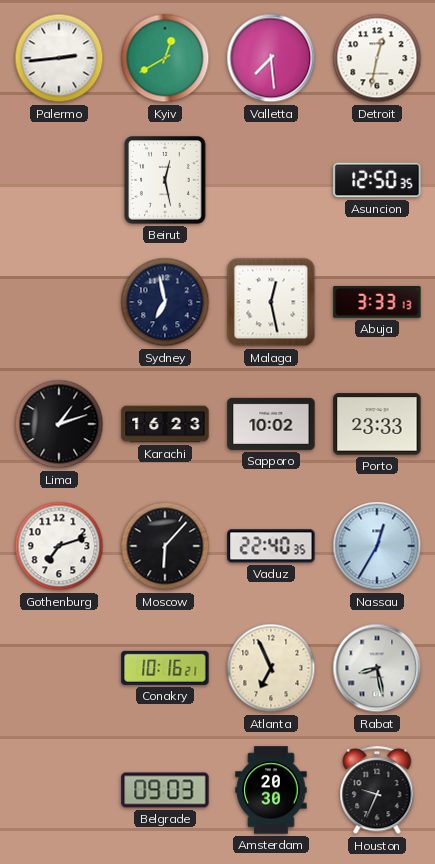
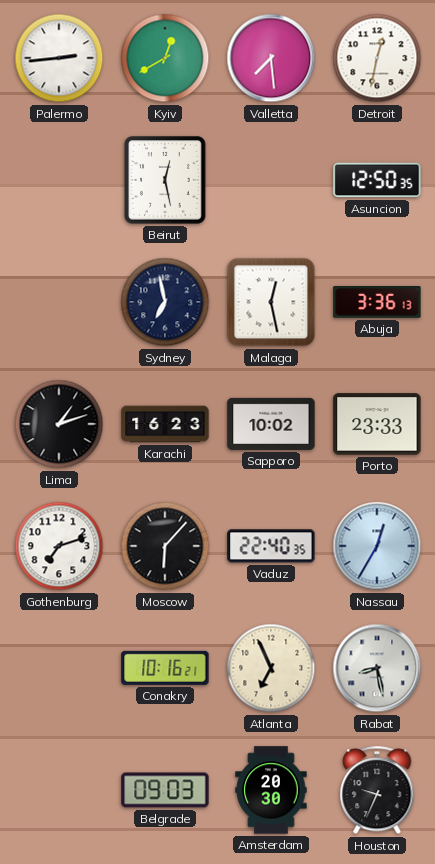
Abuja: 3:33 -> 3:36 (377, 303)
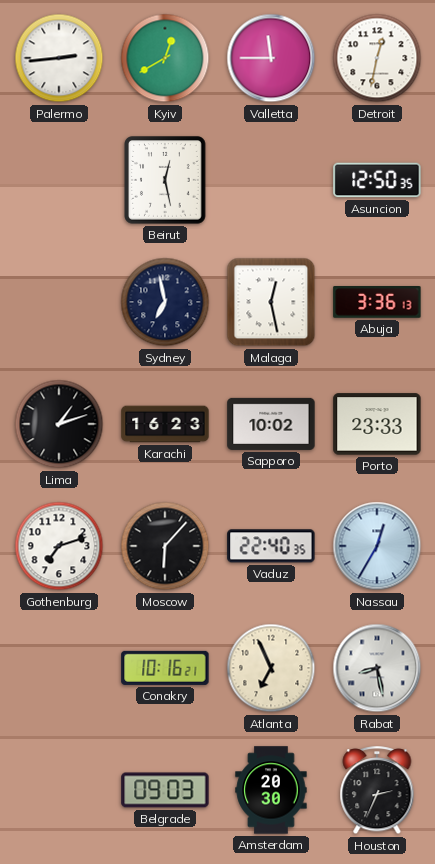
Valletta: 7:29 -> 11:45 (271, 58)
Houston: 9:34 -> 2:34 (377, 791)
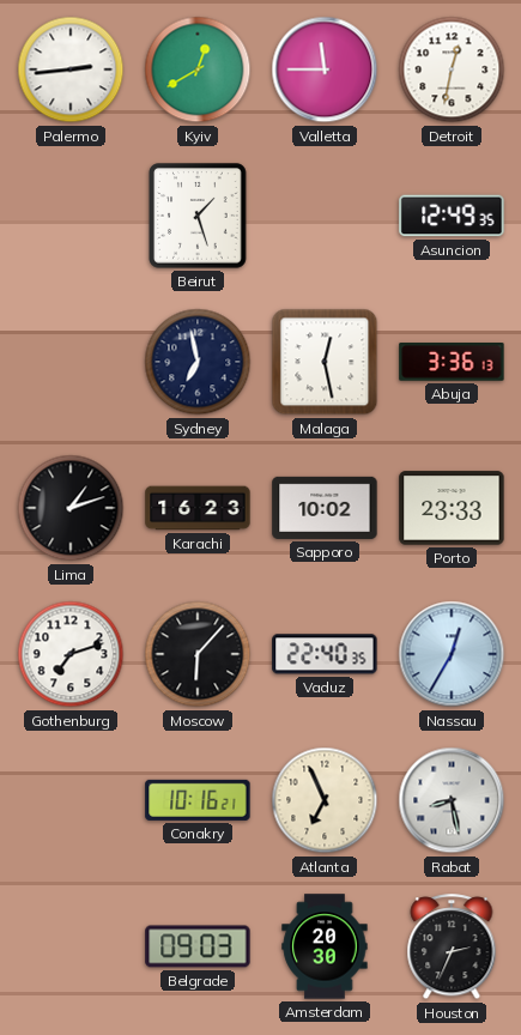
Beirut: 12:28 -> 1:27 (198, 216)
Asuncion: 12:50 -> 12:49 (452, 216)
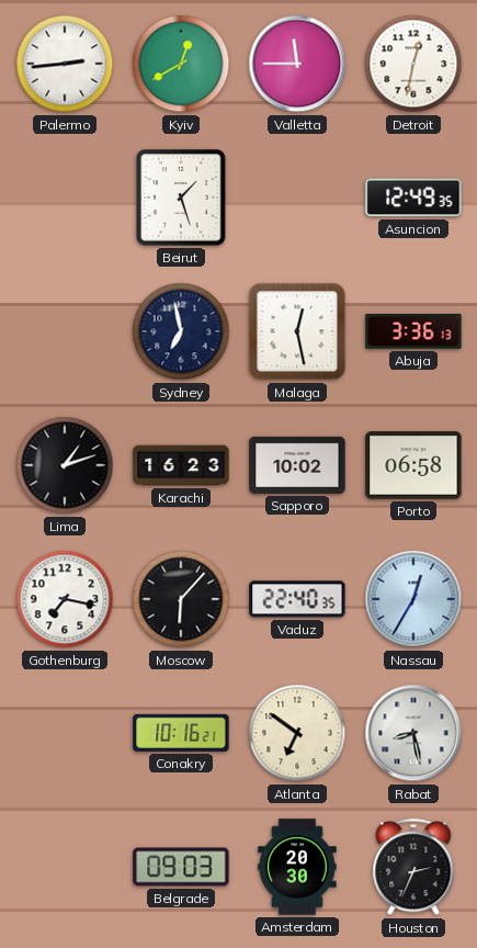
Porto: 23:33 -> 06:58 (413, 465)
Gothenburg: 7:12 -> 7:17 (65, 599)
Atlanta: 6:56 -> 6:51 (297, 733)
